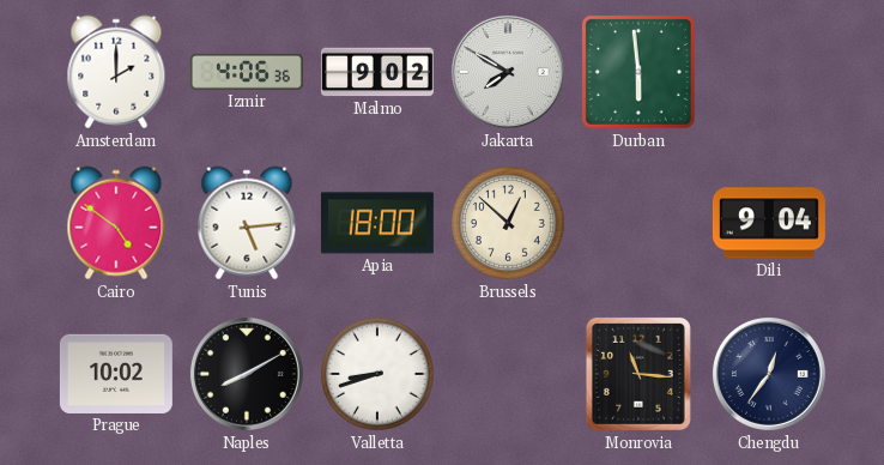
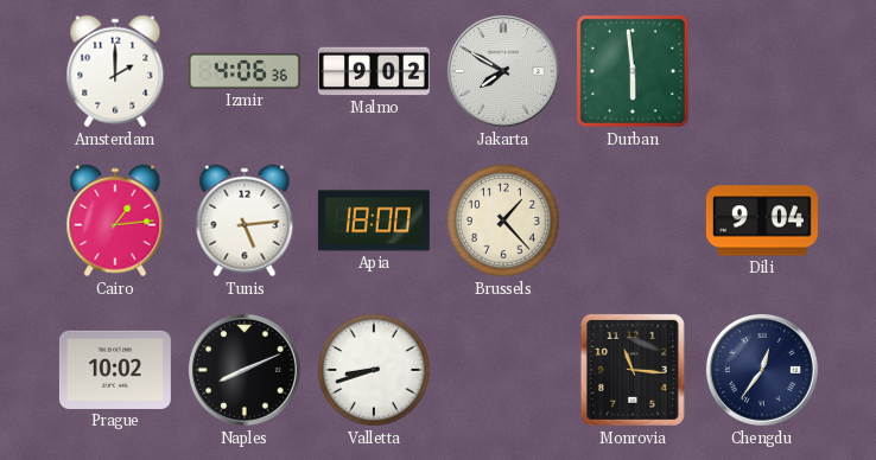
Cairo: 4:51 -> 1:14 (115, 221)
Brussels: 12:52 -> 1:23 (503, 221)
Naples: 8:10 -> 8:11 (245, 370)
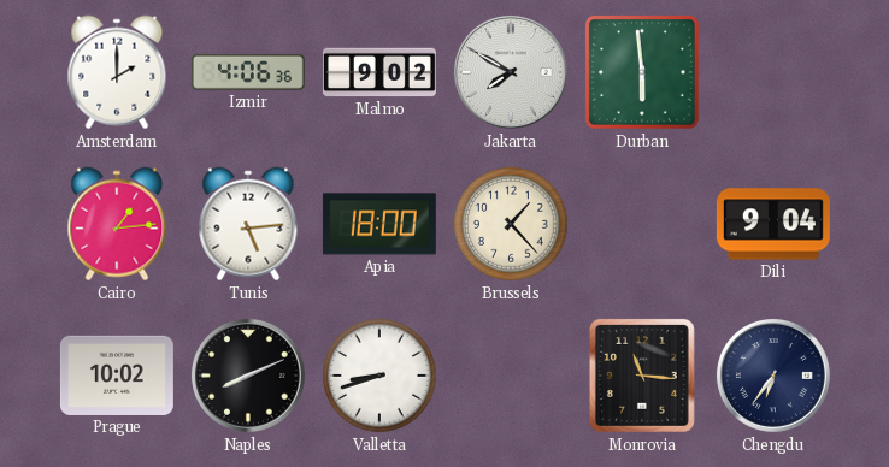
Chengdu: 12:36 -> 6:36 (773, 376)
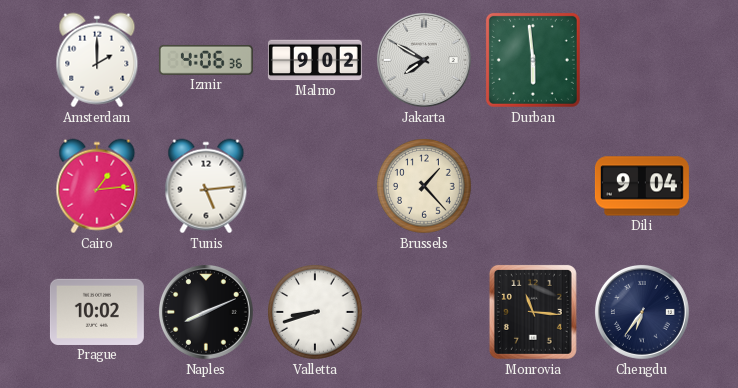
Apia: 18:00 -> none (379, 224)
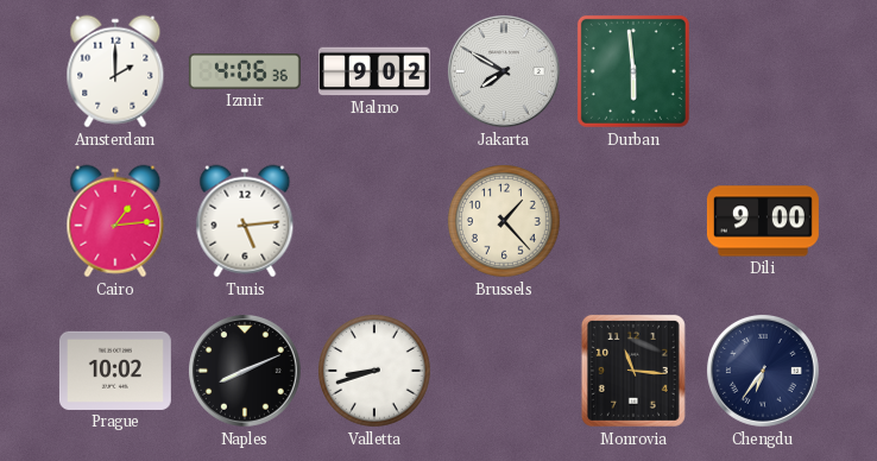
Dili: 9:04 -> 9:00 (763, 221)
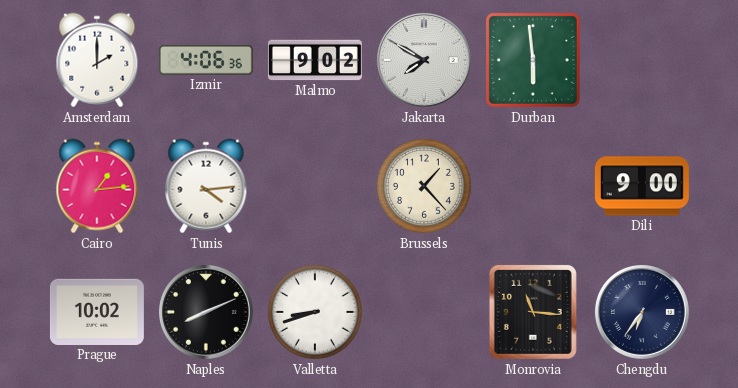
Tunis: 5:14 -> 4:14 (206, 186)
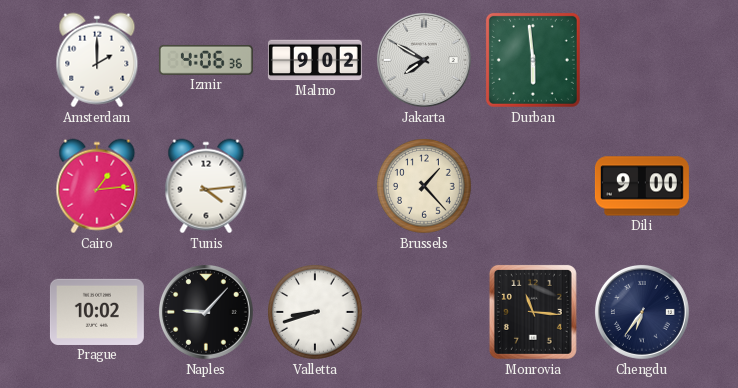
Naples: 8:11 -> 9:07 (206, 312)
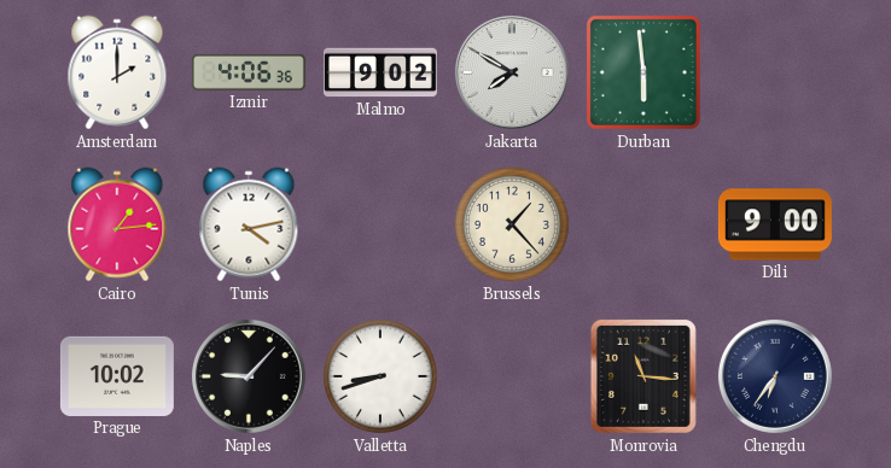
Tunis: 4:14 -> 4:13 (249, 224)
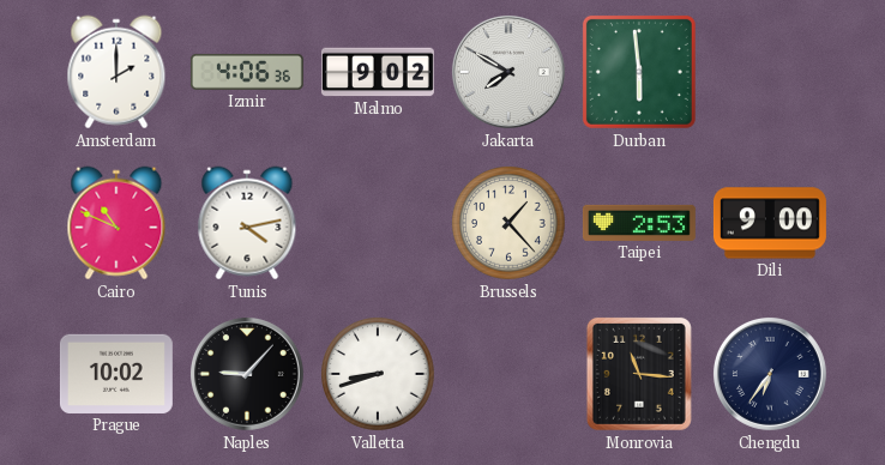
Cairo: 1:14 -> 10:49 (116, 223)
Taipei: none -> 2:53 (639, 223)
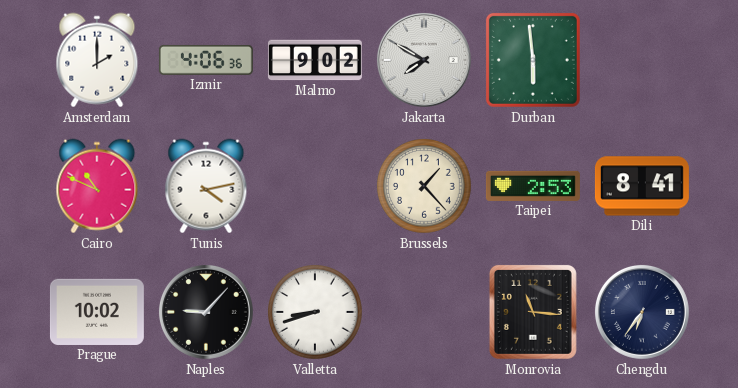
Dili: 9:00 -> 8:41 (642, 186)
